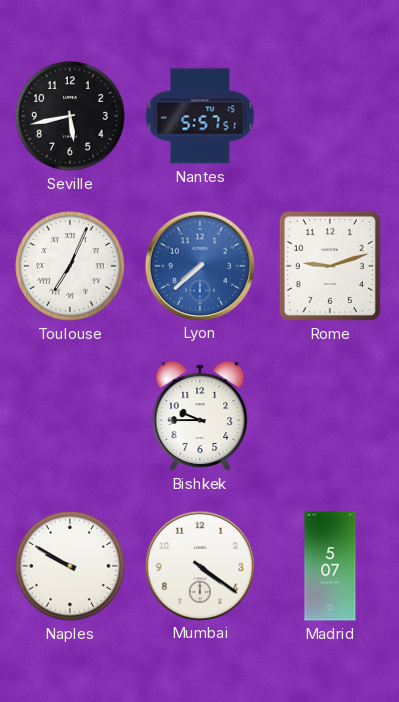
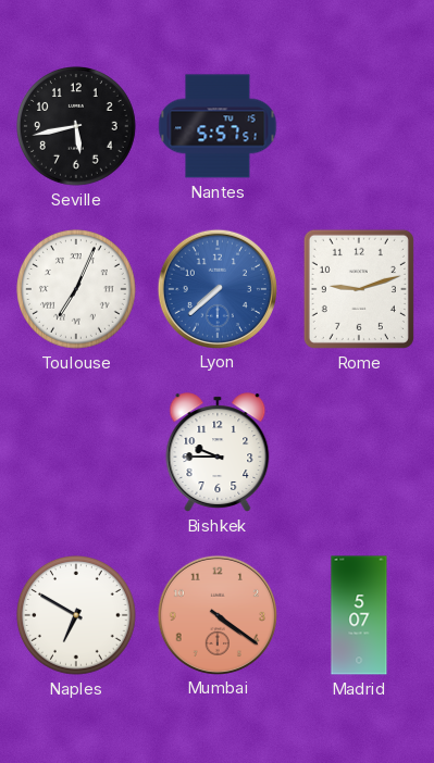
Naples: 9:50 -> 6:50 (77, 616)
Mumbai dial: white -> salmon (216, 614)
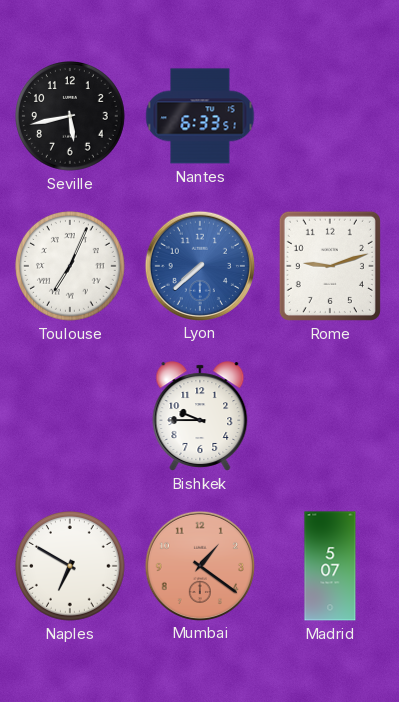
Nantes: 5:57 -> 6:33 (200, 116)
Mumbai: 4:21 -> 1:21 (199, 565)
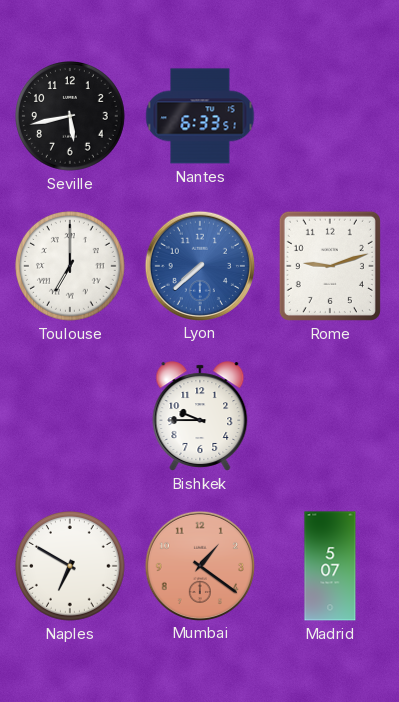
Toulouse: 7:04 -> 7:00 (71, 267)
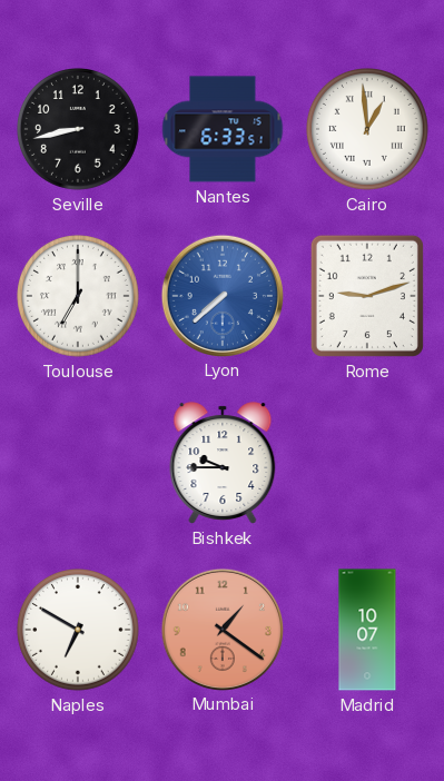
Seville: 5:43 -> 8:43 (79, 130)
Cairo: none -> 12:59 (368, 130)
Madrid: 5:07 -> 10:07 (367, 630)
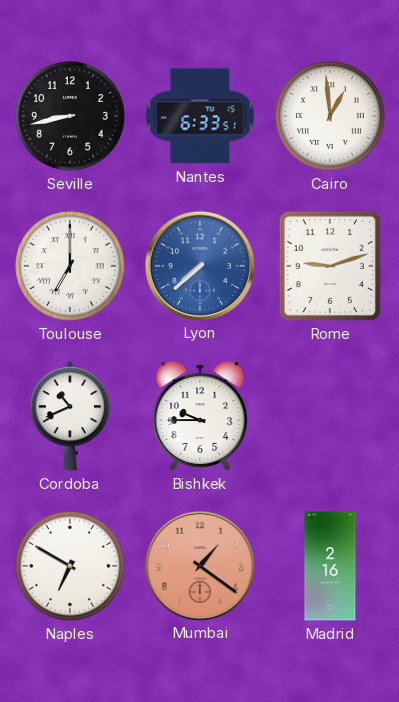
Cordoba: none -> 10:41 (69, 416)
Madrid: 10:07 -> 2:16 (330, 566)
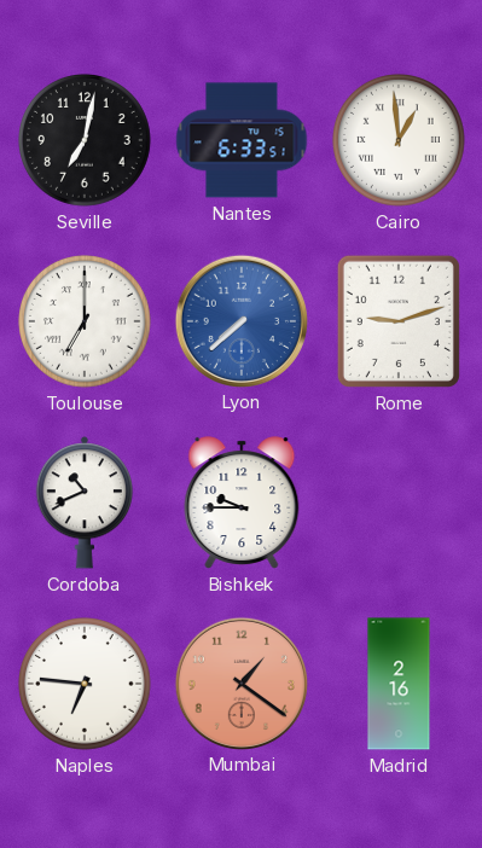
Seville: 8:43 -> 7:02 (86, 141)
Naples: 6:50 -> 6:46 (86, 685)
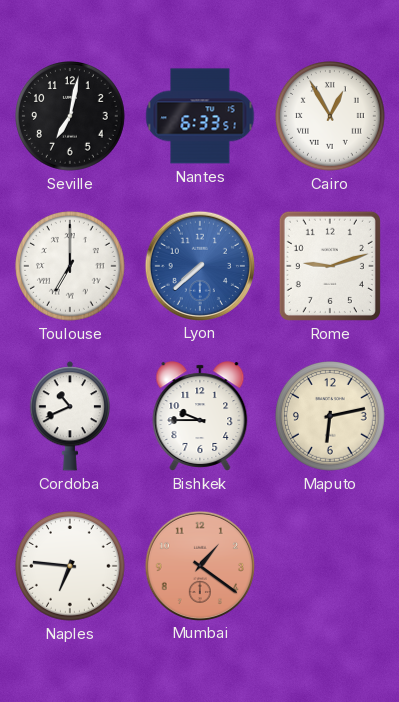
Cairo: 12:59 -> 12:55 (331, 117)
Maputo: none -> 6:13 (331, 417)
Madrid: 2:16 -> none (399, 684)
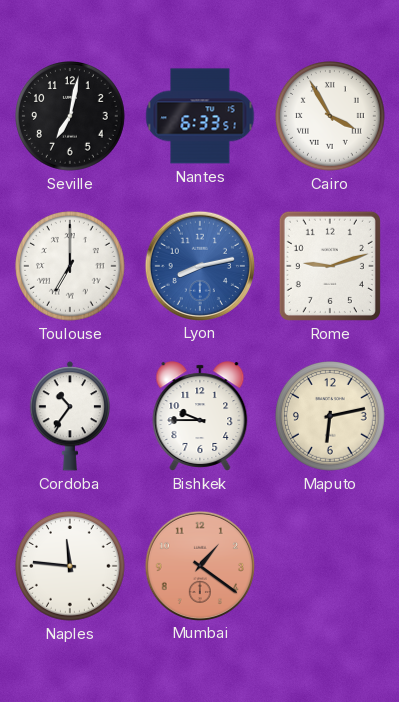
Cairo: 12:55 -> 3:55 (331, 117)
Lyon: 7:38 -> 8:13 (199, 265)
Cordoba: 10:41 -> 10:36 (69, 416)
Naples: 6:46 -> 11:46 (71, 567)
